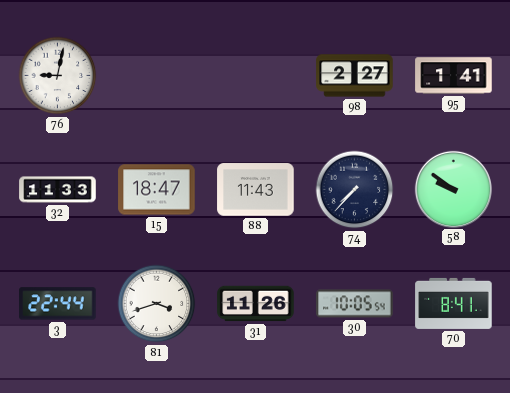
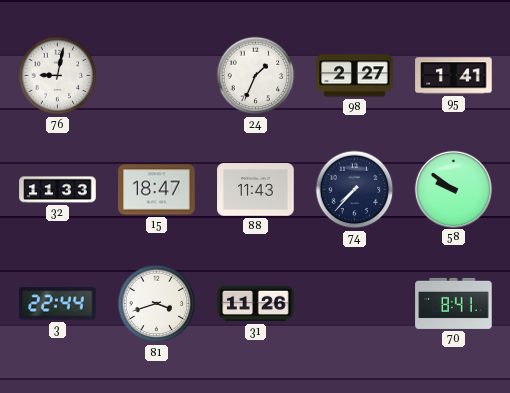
24: none -> 1:34 (256, 76)
30: 10:05 -> none (355, 304)
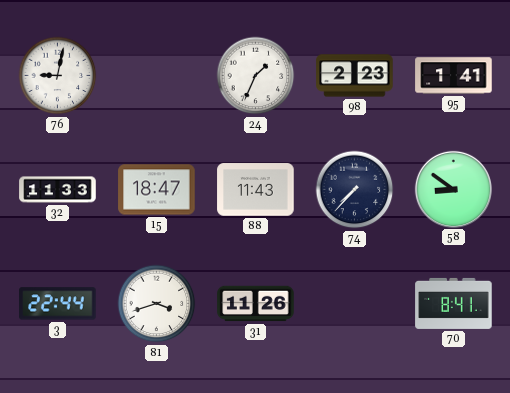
98: 2:27 -> 2:23 (355, 76)
58: 9:51 -> 8:51 (453, 189)
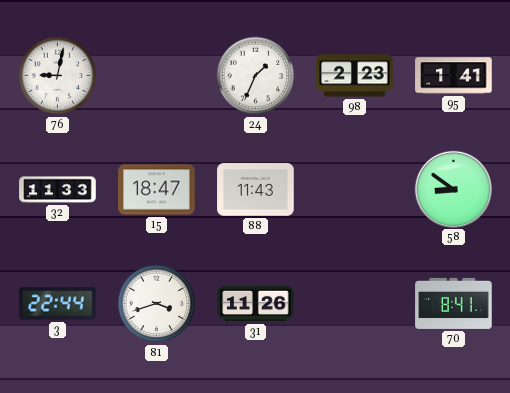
74: 7:37 -> none (355, 190)
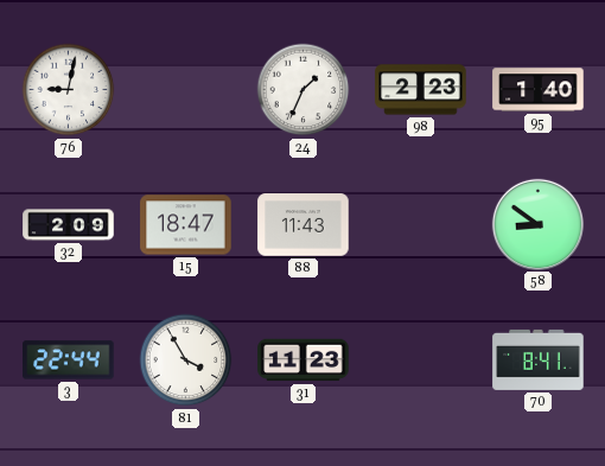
95: 1:41 -> 1:40 (539, 90)
32: 11:33 -> 2:09 (69, 225)
81: 3:42 -> 3:55 (186, 360)
31: 11:26 -> 11:23 (304, 360)
